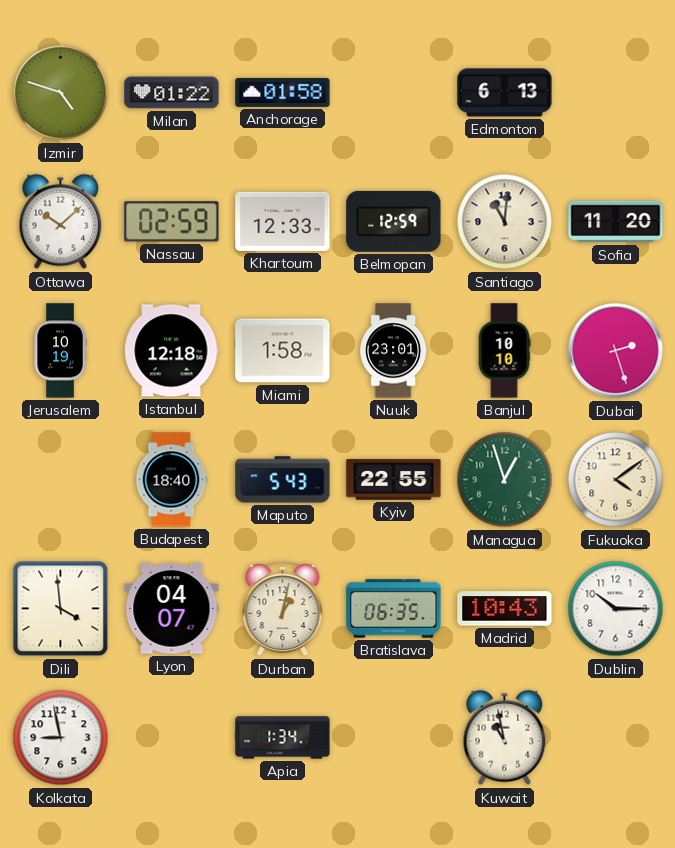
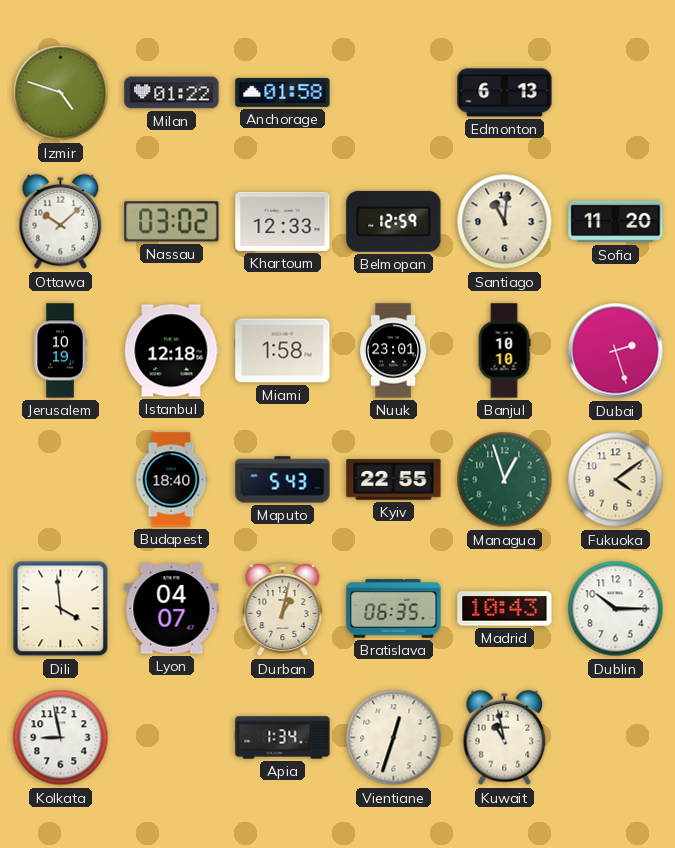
Nassau: 02:59 -> 03:02 (172, 222)
Vientiane: none -> 12:33 (394, 738)
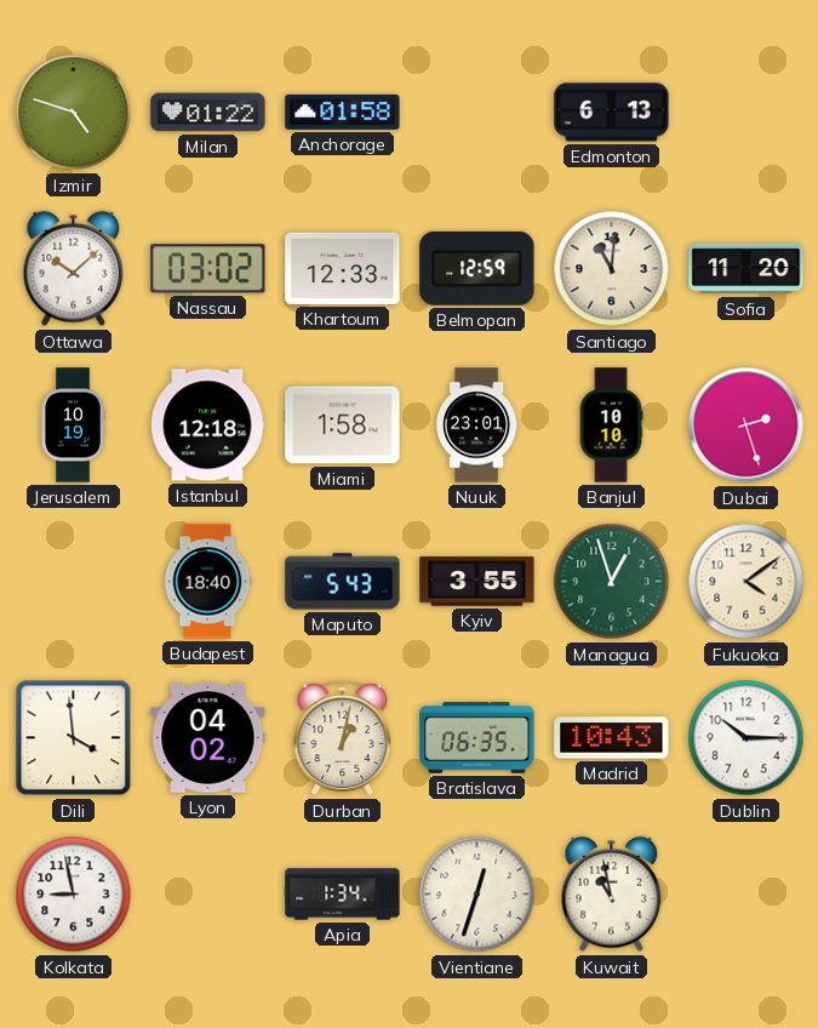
Kyiv: 22:55 -> 3:55 (477, 582)
Lyon: 04:07 -> 04:02 (208, 738)
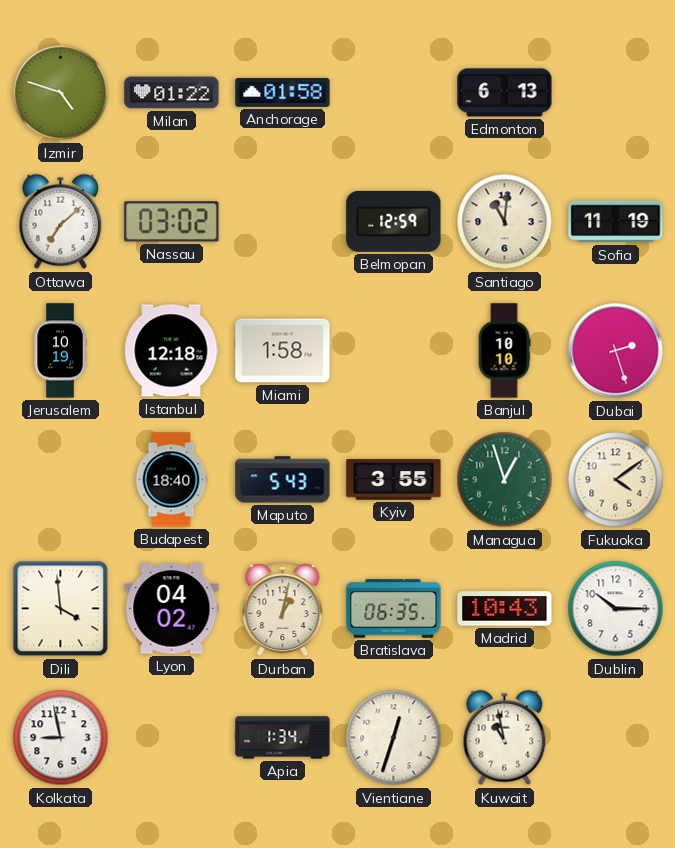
Ottawa: 10:08 -> 7:08 (61, 222)
Khartoum: 12:33 -> none (343, 268)
Sofia: 11:20 -> 11:19 (616, 222)
Nuuk: 23:01 -> none (477, 426)
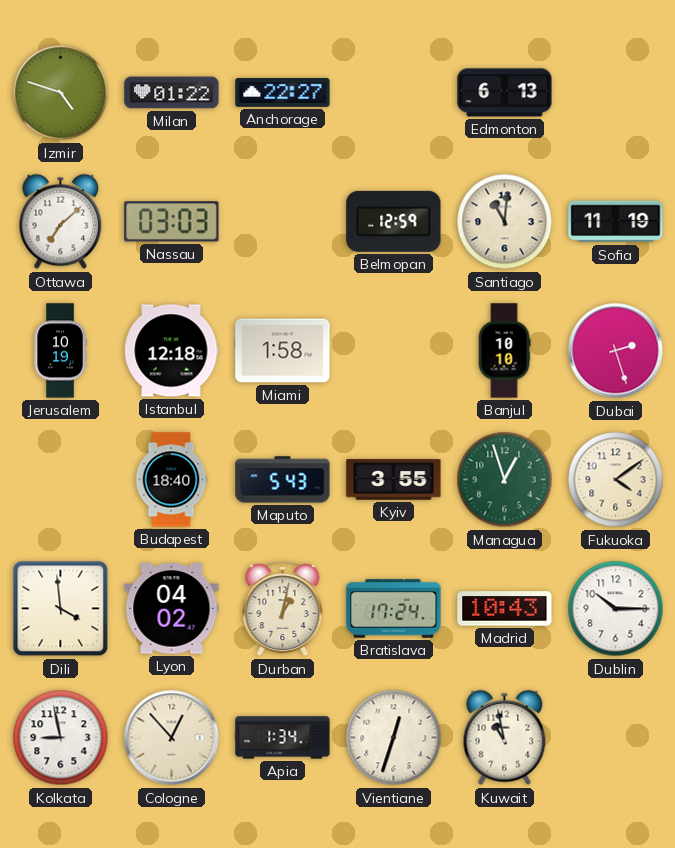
Anchorage: 01:58 -> 22:27 (283, 92)
Nassau: 03:02 -> 03:03 (172, 222)
Bratislava: 06:35 -> 17:24 (394, 609)
Cologne: none -> 12:53 (172, 738)
